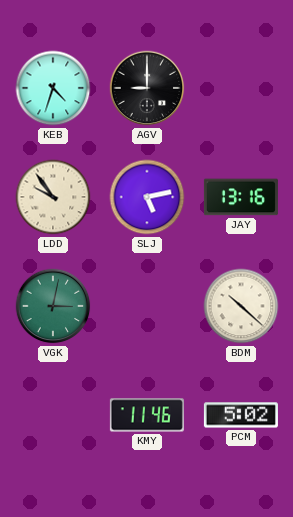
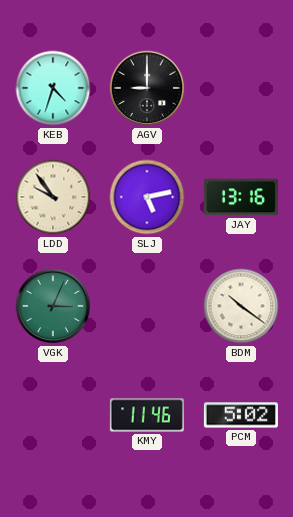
VGK: 3:02 -> 3:04 (53, 306)
BDM: 10:22 -> 10:21 (241, 306)
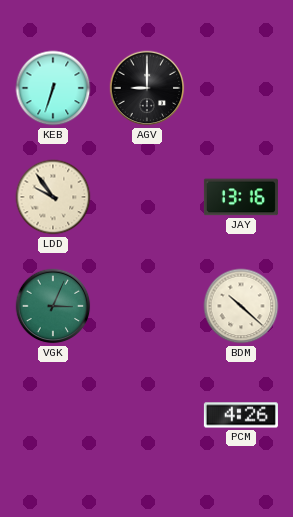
KEB: 4:33 -> 6:33 (53, 88)
SLJ: 5:13 -> none (147, 197)
BDM: 10:21 -> 10:22 (241, 306)
KMY: 11:46 -> none (147, 415)
PCM: 5:02 -> 4:26 (241, 415)
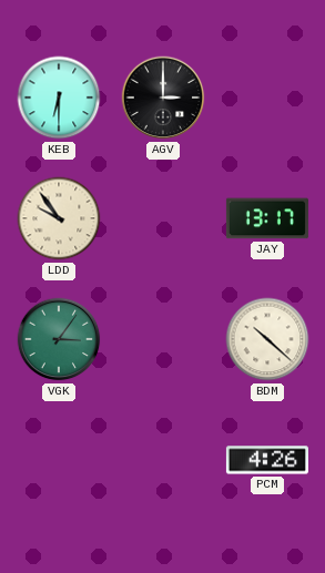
KEB: 6:33 -> 6:30 (59, 98)
AGV: 9:00 -> 3:00 (163, 98)
JAY: 13:16 -> 13:17 (267, 218)
VGK: 3:04 -> 3:06 (59, 339)
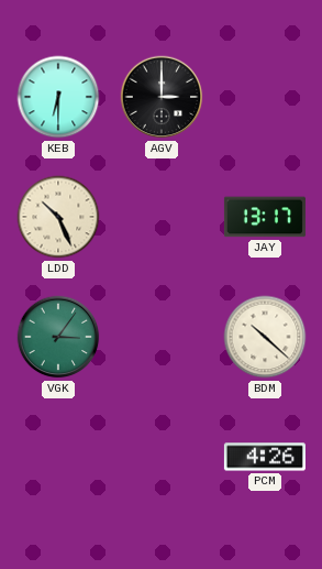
LDD: 9:54 -> 10:26 (58, 217)
